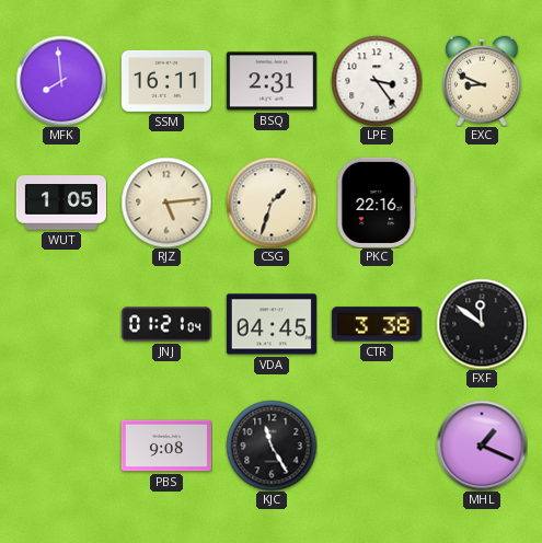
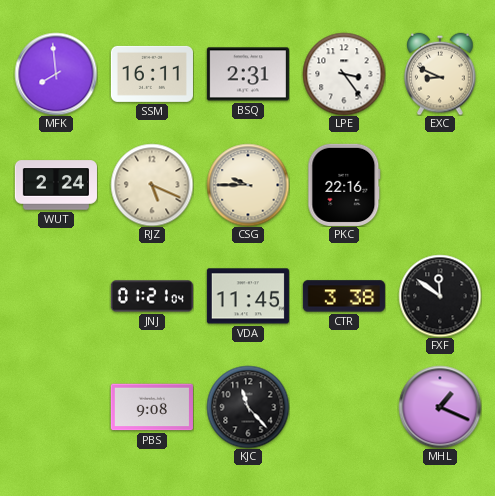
WUT: 1:05 -> 2:24 (56, 185)
RJZ: 5:14 -> 5:19 (152, 185)
CSG: 1:33 -> 9:45 (248, 185)
VDA: 04:45 -> 11:45 (248, 296)
KJC: 11:25 -> 11:23 (248, 407)
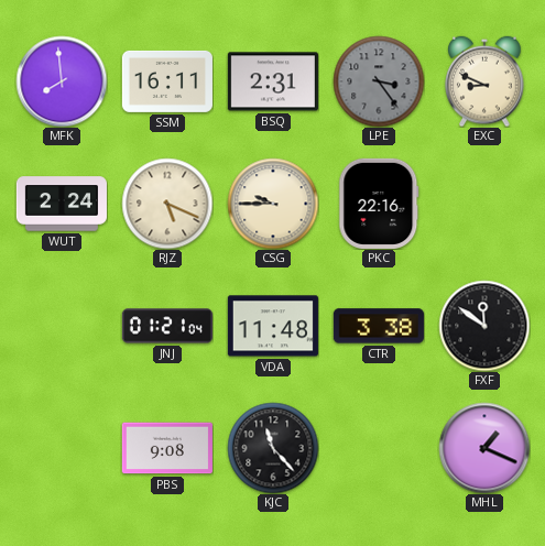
LPE dial: white -> grey (379, 81)
VDA: 11:45 -> 11:48 (273, 326)
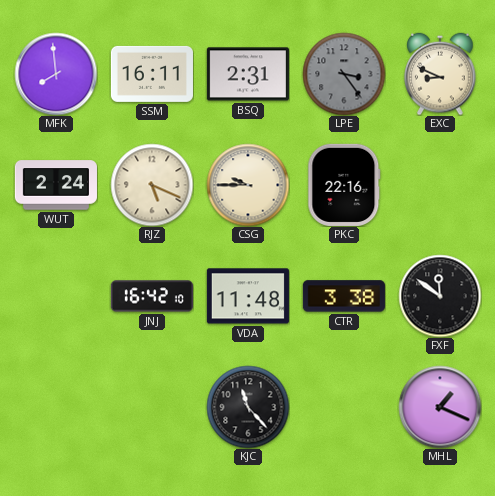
JNJ: 01:21 -> 16:42 (152, 296)
PBS: 9:08 -> none (167, 448)
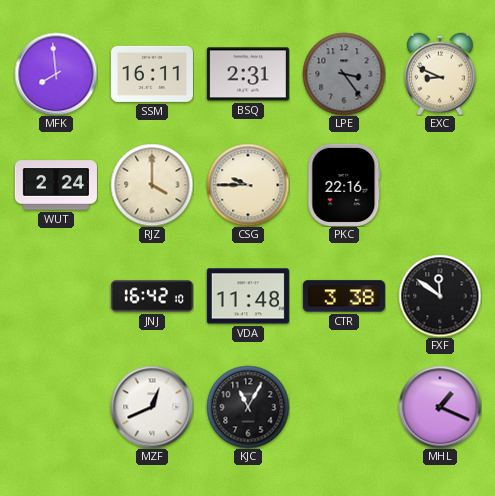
RJZ: 5:19 -> 4:00 (152, 185)
MZF: none -> 12:41 (152, 407)
KJC: 11:23 -> 11:05 (248, 407)
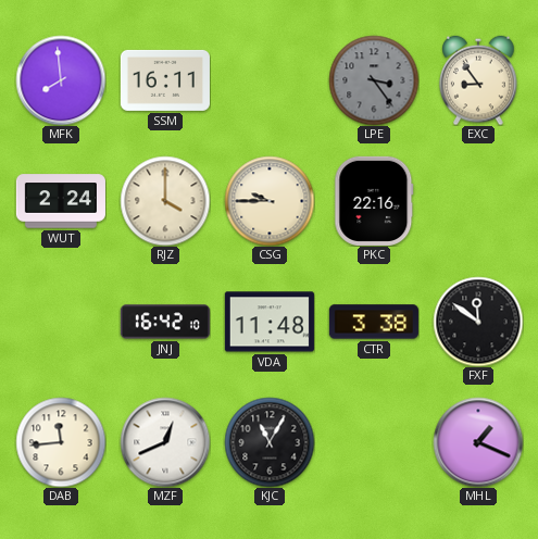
BSQ: 2:31 -> none (248, 74)
EXC: 8:49 -> 8:54 (478, 80)
DAB: none -> 11:44 (61, 442)
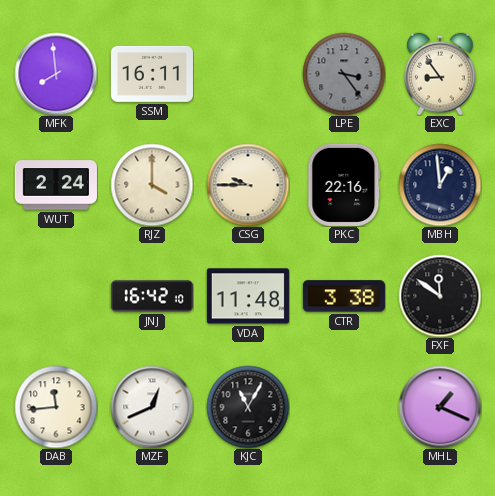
MBH: none -> 12:59 (440, 185)
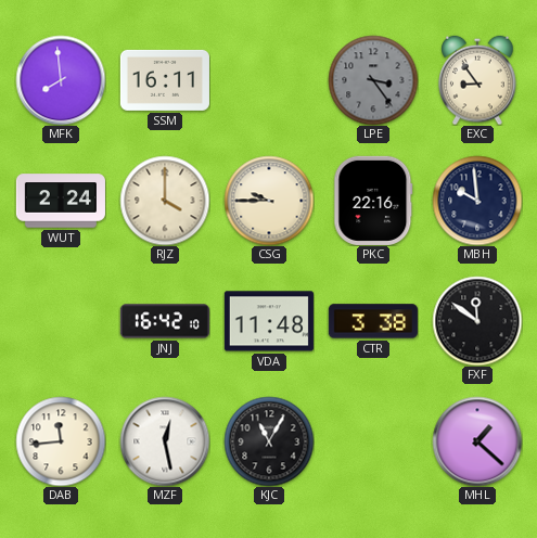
MBH: 12:59 -> 9:59 (477, 201)
MZF: 12:41 -> 12:28 (165, 441)
MHL: 1:19 -> 1:22 (477, 441)
